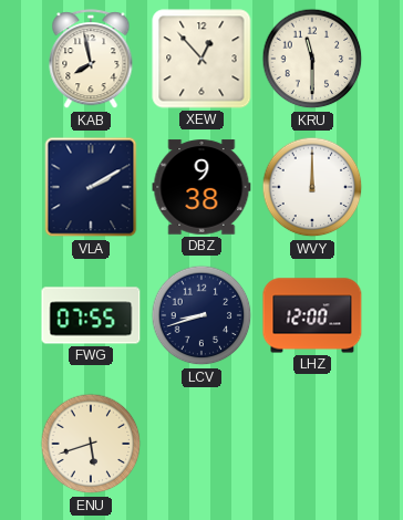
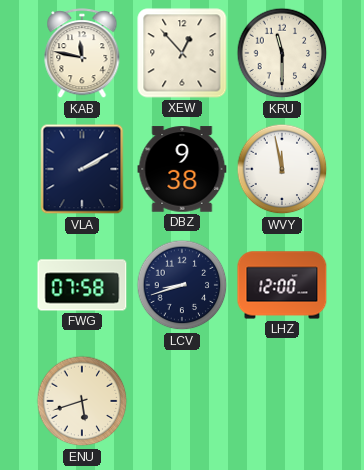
KAB: 7:58 -> 11:47 (82, 54)
WVY: 12:00 -> 11:58 (282, 169)
FWG: 07:55 -> 07:58 (82, 285)
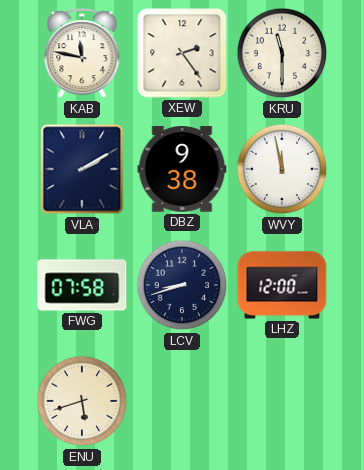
XEW: 12:53 -> 2:24 (182, 53)
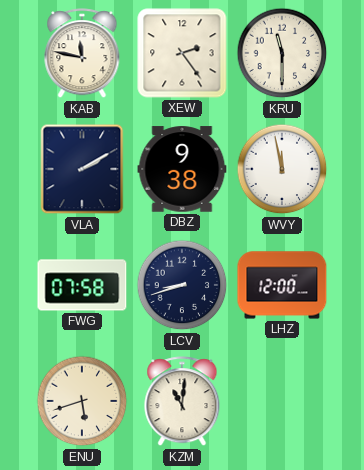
KZM: none -> 11:01 (182, 402)
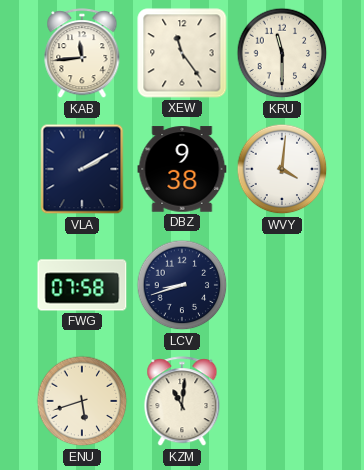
KAB: 11:47 -> 11:44 (82, 54)
XEW: 2:24 -> 11:24 (182, 53)
WVY: 11:58 -> 4:01 (282, 169)
LHZ: 12:00 -> none (282, 285)
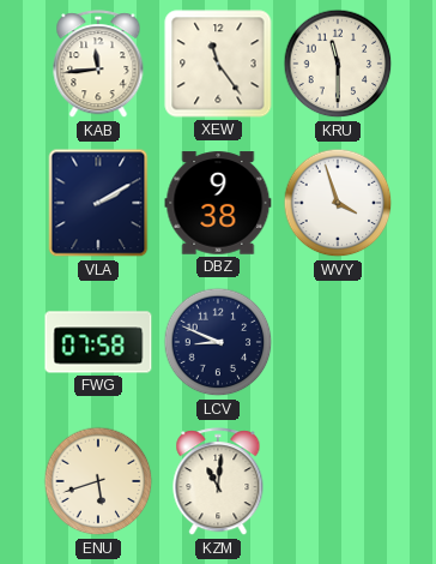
WVY: 4:01 -> 3:57 (338, 203)
LCV: 8:42 -> 8:49 (218, 342)
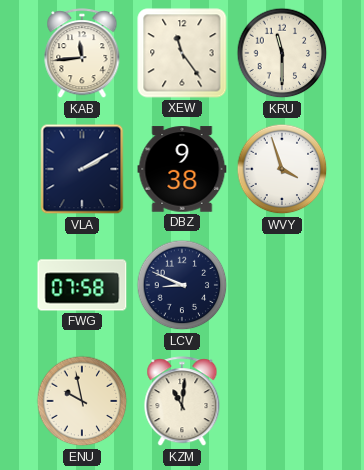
ENU: 5:42 -> 9:58 (82, 401)
